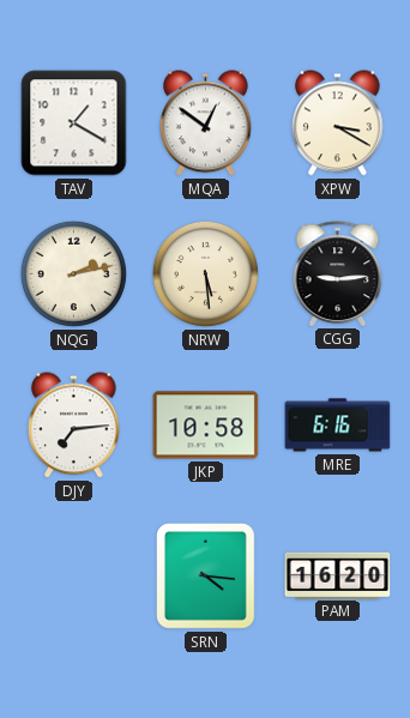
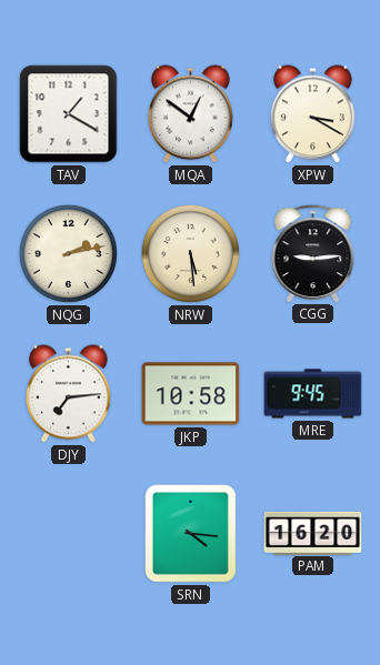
MRE: 6:16 -> 9:45 (313, 394)
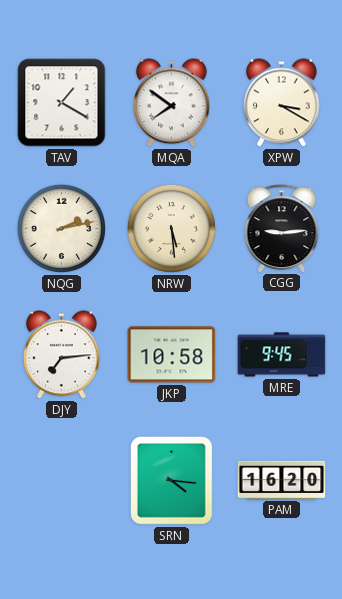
MQA: 12:51 -> 7:51 (172, 103)
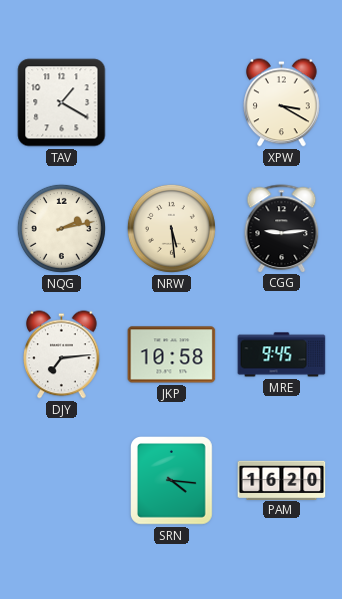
MQA: 7:51 -> none (172, 103)
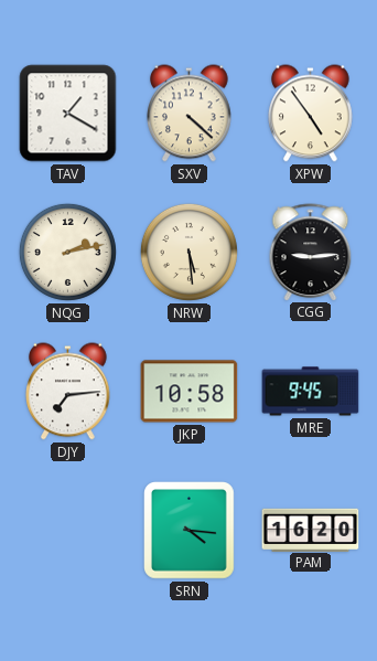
SXV: none -> 4:22 (190, 114)
XPW: 3:20 -> 4:54 (311, 114)
